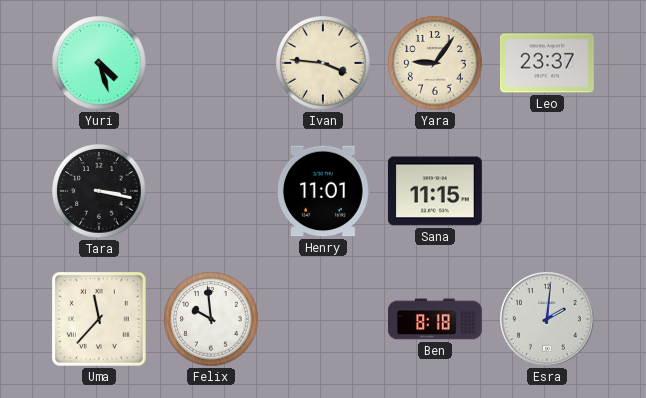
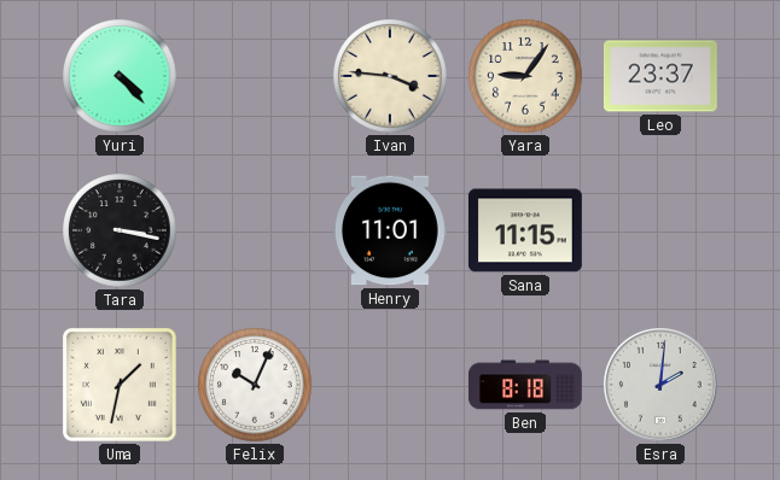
Yuri: 4:27 -> 4:23 (120, 76)
Uma: 11:37 -> 1:32 (120, 385)
Felix: 9:59 -> 10:04 (255, 385)
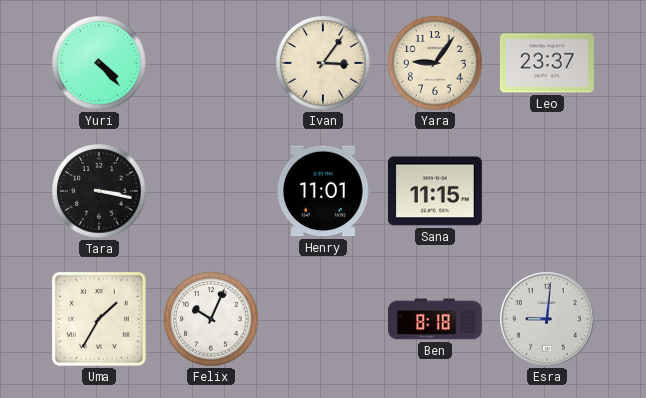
Ivan: 3:46 -> 3:06 (323, 63)
Uma: 1:32 -> 1:35 (99, 319)
Esra: 2:01 -> 9:01 (548, 320)
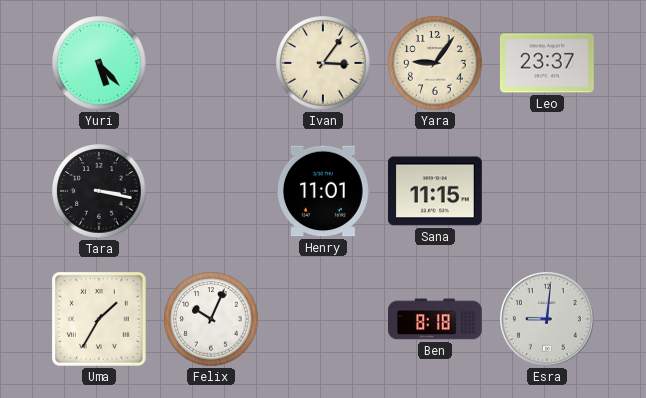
Yuri: 4:23 -> 5:23 (99, 63)
